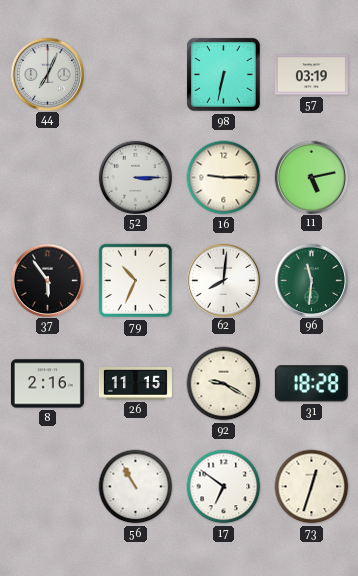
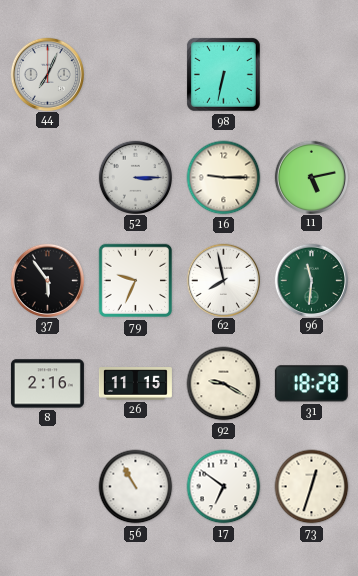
57: 03:19 -> none (311, 75)
79: 10:34 -> 9:34 (136, 281)
62: 8:01 -> 7:58 (223, 280)
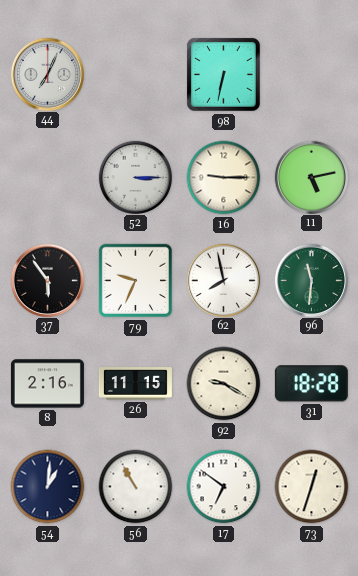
54: none -> 1:01 (48, 487)
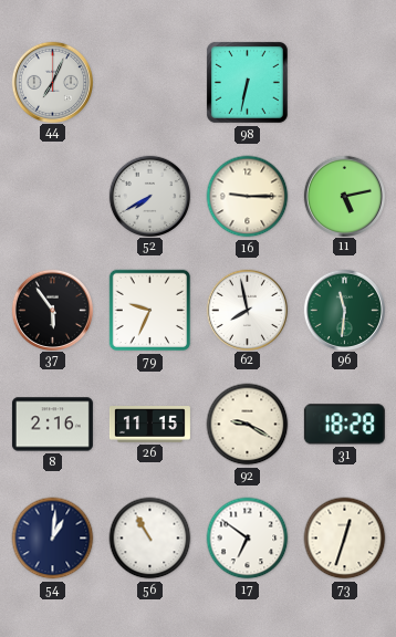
52: 3:15 -> 7:40 (149, 196)
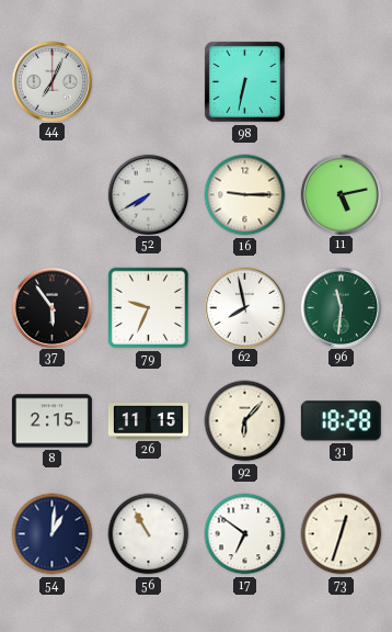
8: 2:16 -> 2:15 (51, 421)
92: 9:20 -> 6:07 (245, 421)
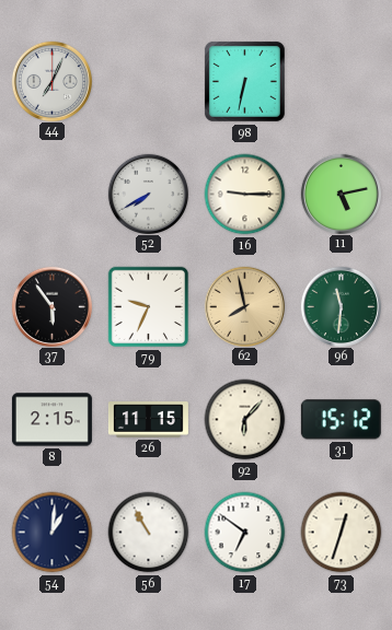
62 dial: white -> champagne (244, 306)
31: 18:28 -> 15:12 (341, 420)
